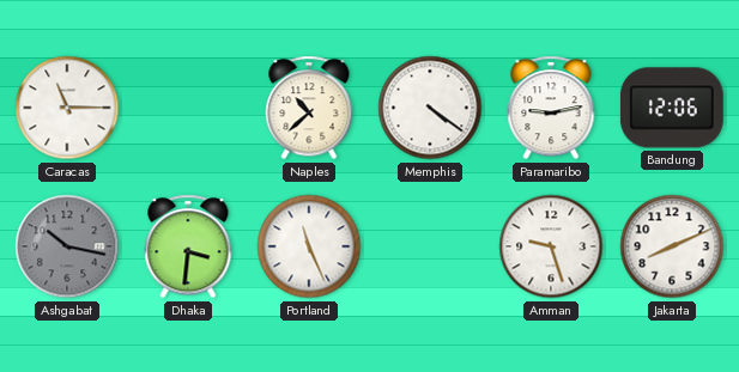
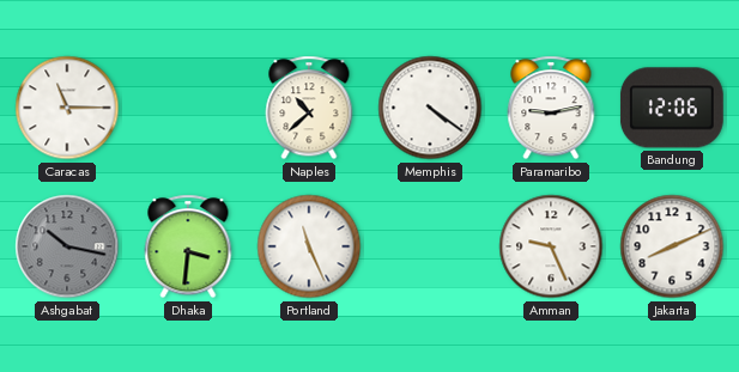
Amman: 9:27 -> 9:26 (551, 246)
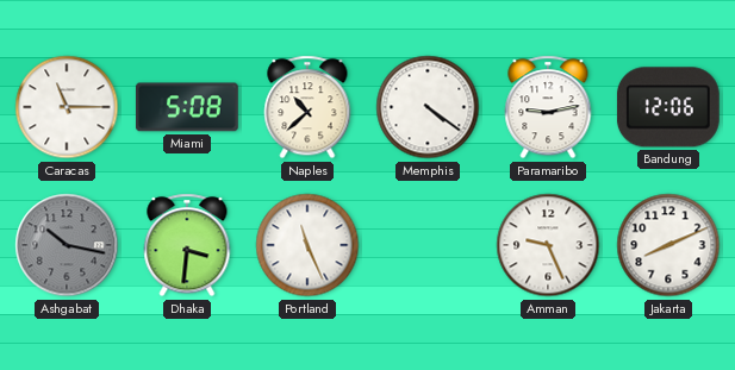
Miami: none -> 5:08 (187, 107)
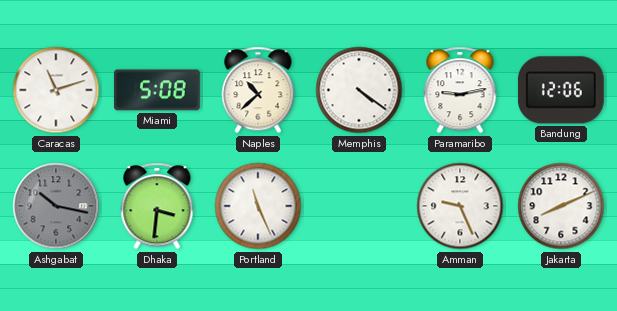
Caracas: 11:15 -> 11:12 (56, 90)
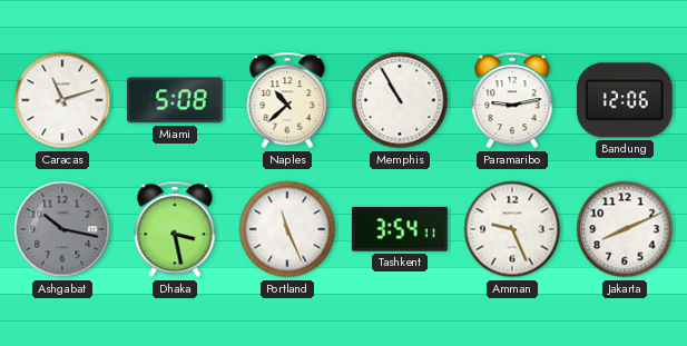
Memphis: 4:21 -> 10:55 (400, 100)
Dhaka: 3:31 -> 3:28 (175, 229)
Tashkent: none -> 3:54 (400, 229)
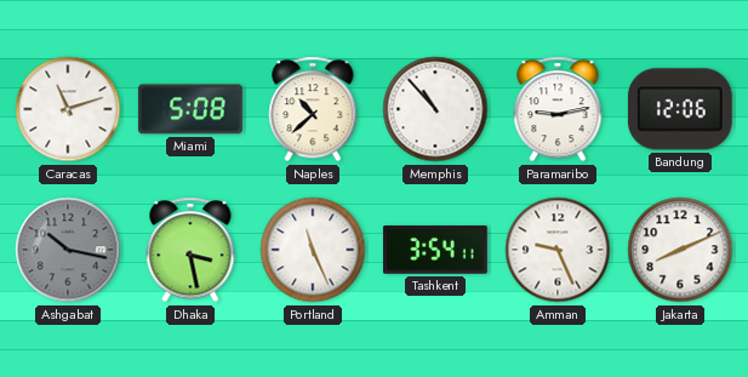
Memphis: 10:55 -> 10:53 (435, 109)
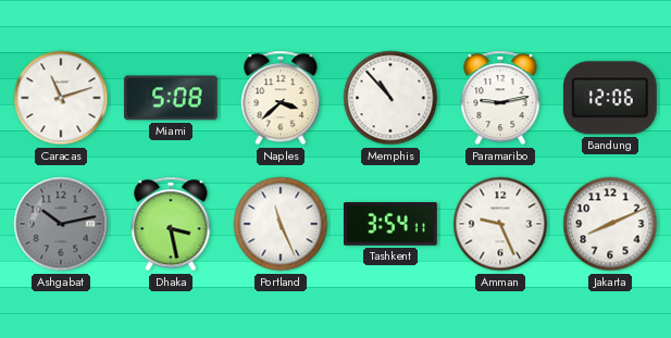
Naples: 10:38 -> 3:38 (281, 98)
Ashgabat: 10:17 -> 10:13 (61, 224)
